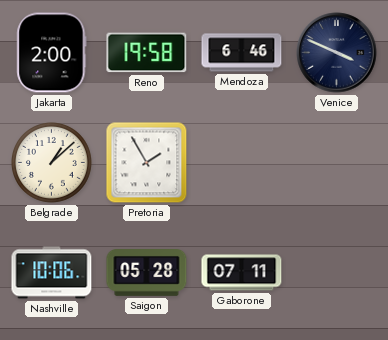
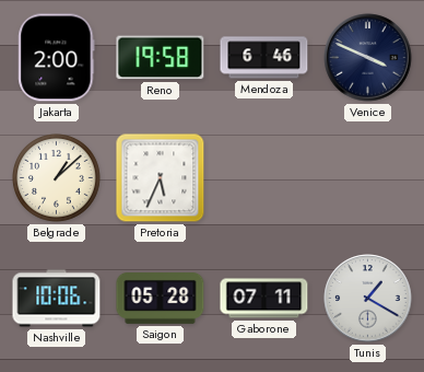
Pretoria: 1:55 -> 5:34 (161, 178)
Tunis: none -> 1:20 (368, 299)
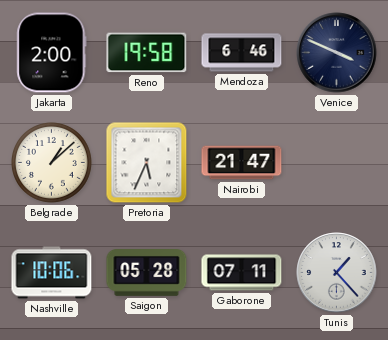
Nairobi: none -> 21:47 (242, 163)
Tunis: 1:20 -> 1:23 (337, 273)
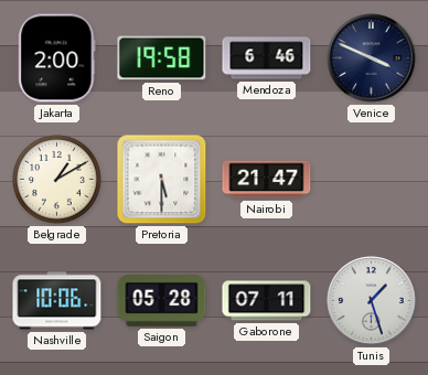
Belgrade: 1:08 -> 1:10 (57, 180)
Pretoria: 5:34 -> 5:30 (162, 180)
Tunis: 1:23 -> 1:27 (372, 301)
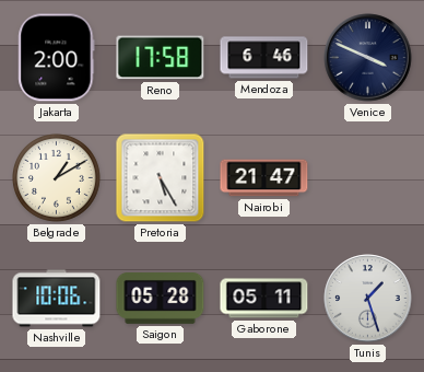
Reno: 19:58 -> 17:58 (161, 58)
Pretoria: 5:30 -> 5:25 (161, 178)
Gaborone: 07:11 -> 05:11 (264, 299)
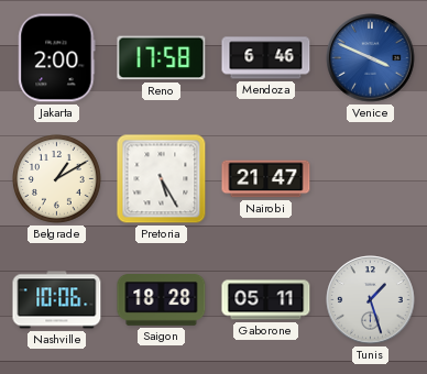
Venice dial: navy -> blue (371, 58)
Saigon: 05:28 -> 18:28 (162, 300)
